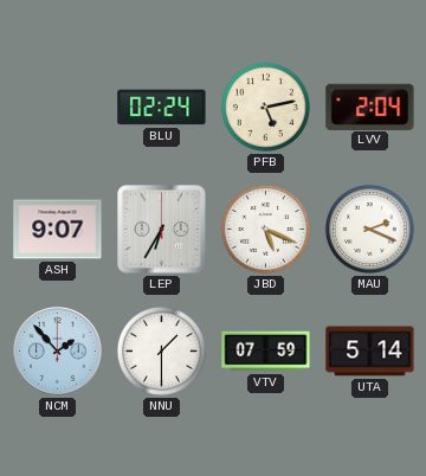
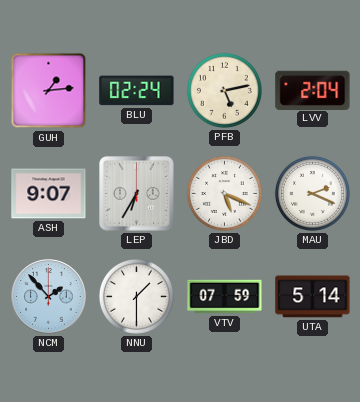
GUH: none -> 1:14 (49, 91)
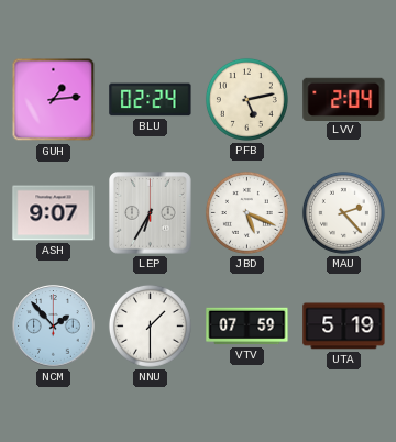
MAU: 2:19 -> 2:23 (343, 212)
UTA: 5:14 -> 5:19 (344, 327)
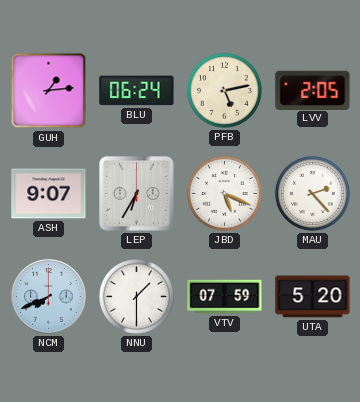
BLU: 02:24 -> 06:24 (137, 91)
LVV: 2:04 -> 2:05 (313, 90)
NCM: 1:53 -> 7:41 (49, 297)
UTA: 5:19 -> 5:20 (313, 297)
